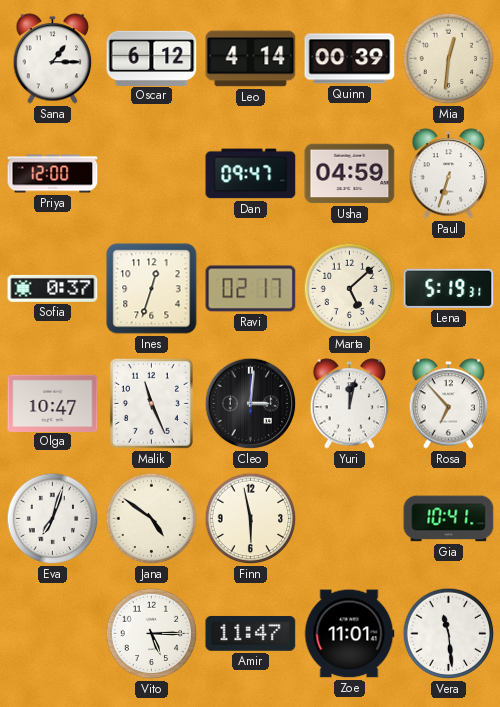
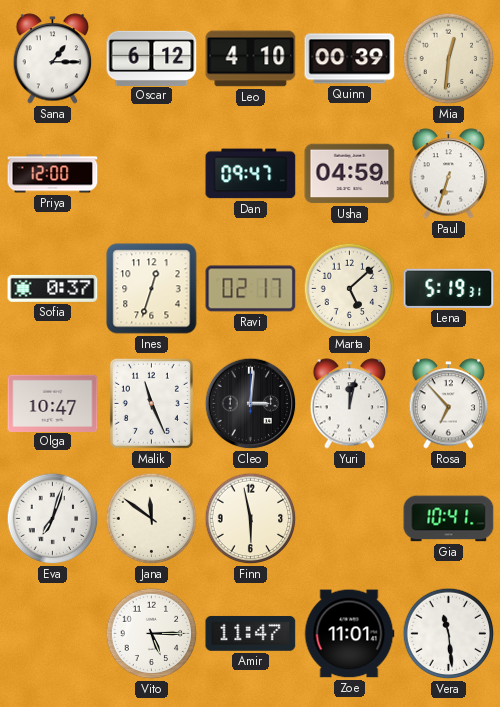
Leo: 4:14 -> 4:10 (251, 59)
Jana: 4:51 -> 11:51 (152, 519)
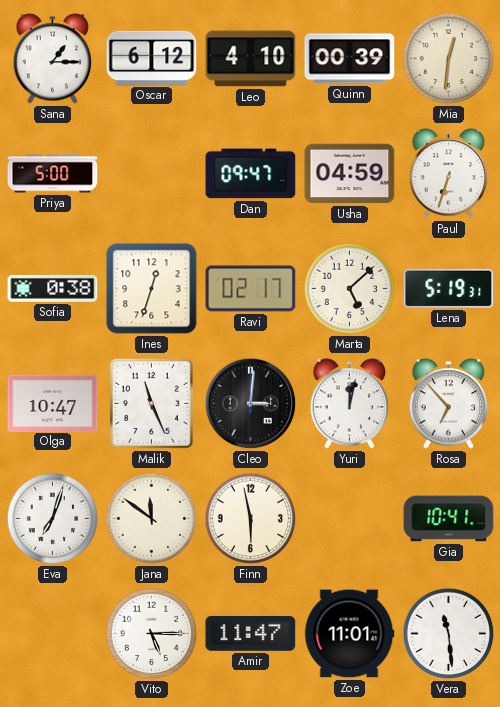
Priya: 12:00 -> 5:00 (53, 174)
Sofia: 0:37 -> 0:38 (53, 288)
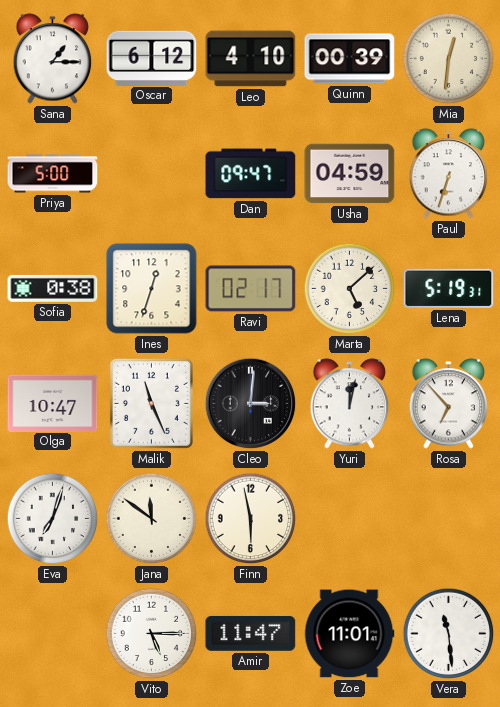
Gia: 10:41 -> none (449, 519)
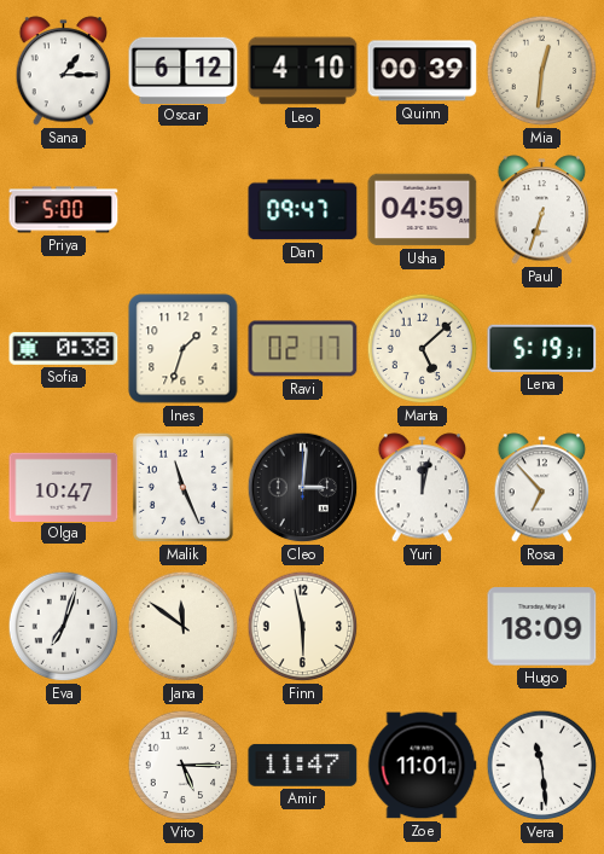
Ines: 12:33 -> 1:33 (184, 349)
Hugo: none -> 18:09 (542, 627)
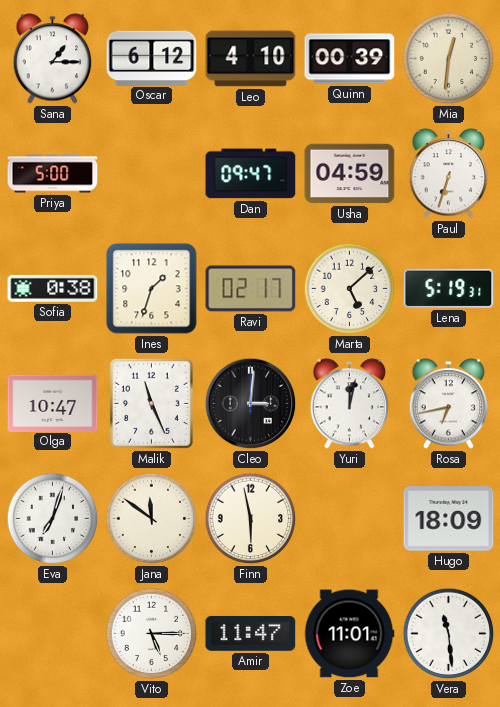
Rosa: 6:53 -> 6:43 (449, 404)
